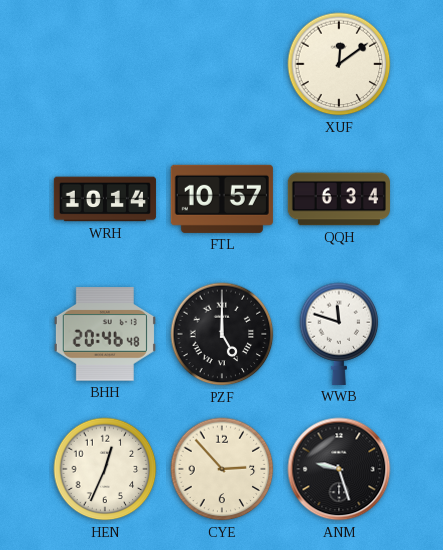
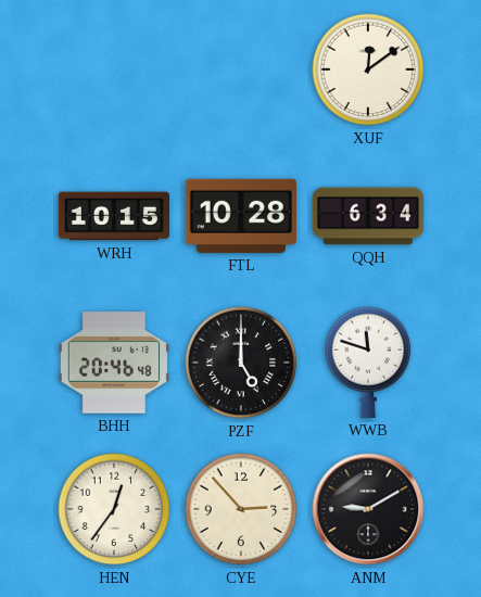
WRH: 10:14 -> 10:15 (114, 216)
FTL: 10:57 -> 10:28 (241, 216)
HEN: 12:34 -> 12:36 (114, 509)
ANM: 9:27 -> 9:10 (368, 509)
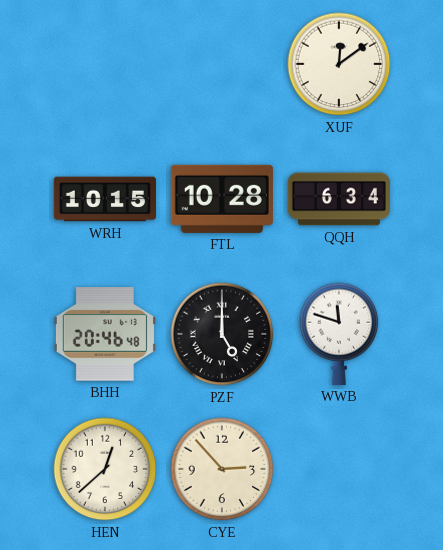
HEN: 12:36 -> 12:38 (105, 469)
ANM: 9:10 -> none (368, 509)
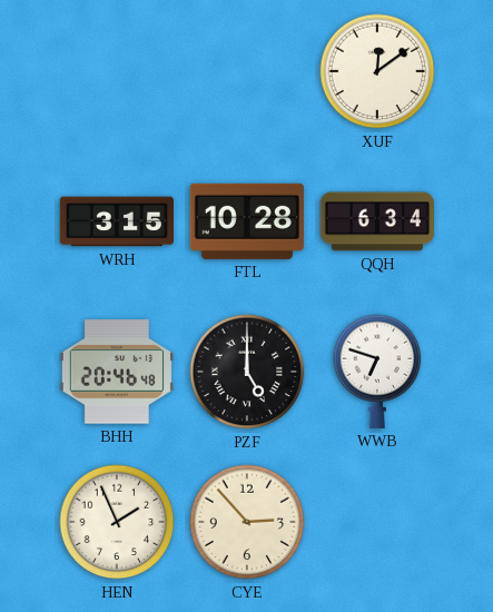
WRH: 10:15 -> 3:15 (117, 221)
WWB: 11:48 -> 6:48 (377, 372)
HEN: 12:38 -> 1:56 (117, 522)
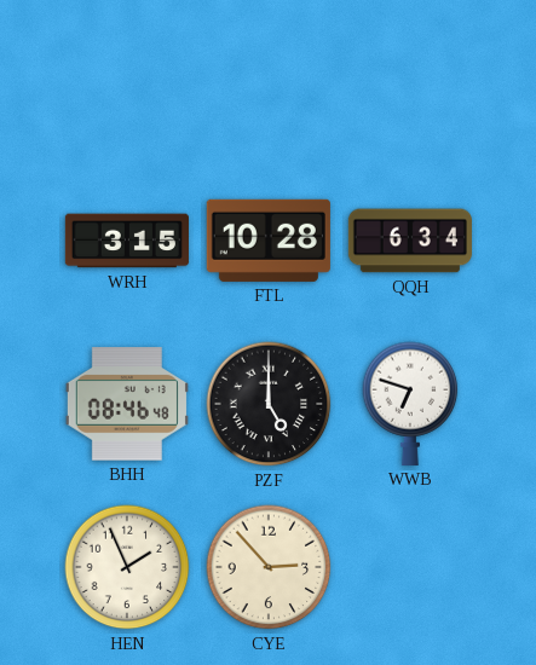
XUF: 12:09 -> none (377, 71)
BHH: 20:46 -> 08:46 (127, 404)
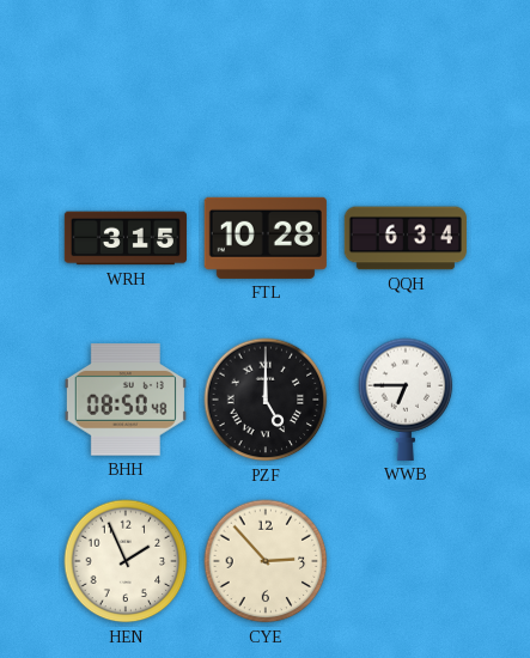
BHH: 08:46 -> 08:50 (126, 400)
WWB: 6:48 -> 6:45 (406, 400)
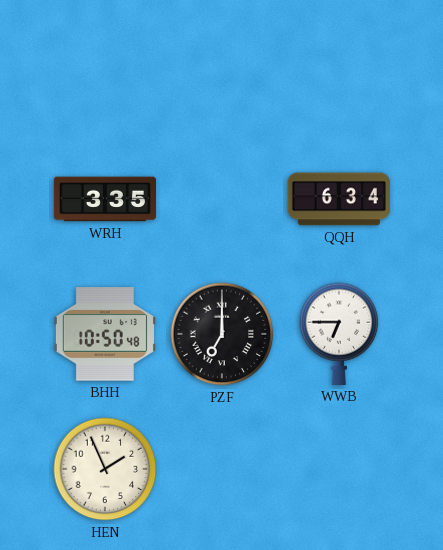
WRH: 3:15 -> 3:35 (105, 199)
FTL: 10:28 -> none (266, 238)
BHH: 08:50 -> 10:50 (105, 334)
PZF: 5:00 -> 7:00 (222, 334)
CYE: 2:53 -> none (266, 561)
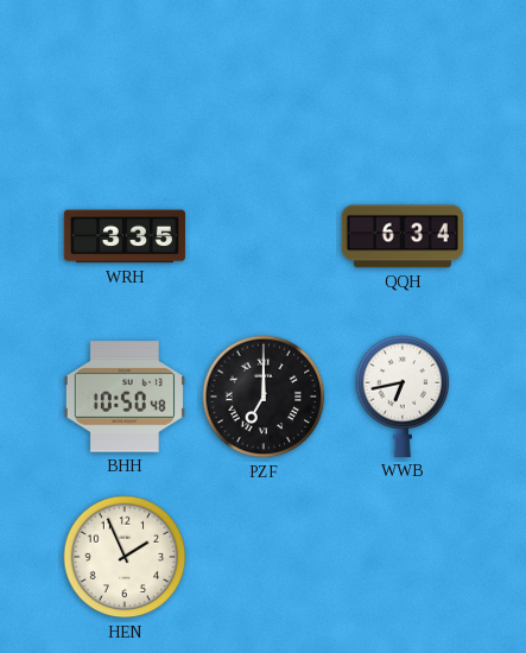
WWB: 6:45 -> 6:43 (403, 397)
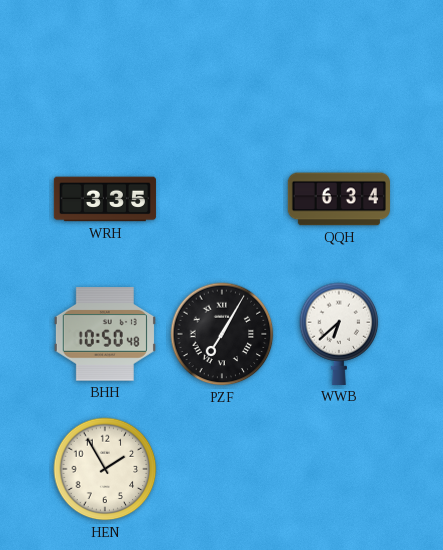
PZF: 7:00 -> 7:05 (222, 334)
WWB: 6:43 -> 6:38 (339, 334)
HEN: 1:56 -> 1:55 (105, 469)
